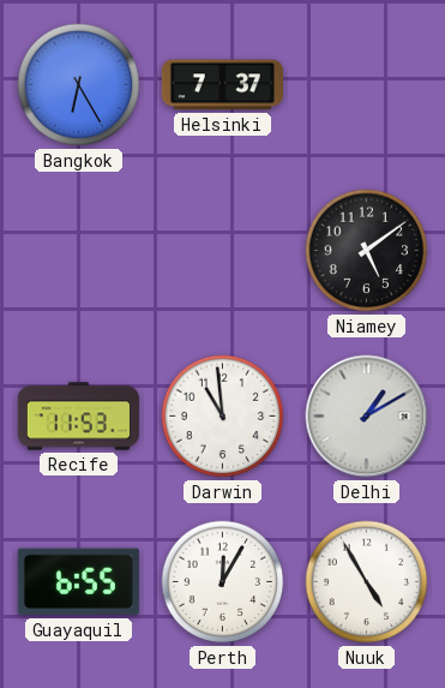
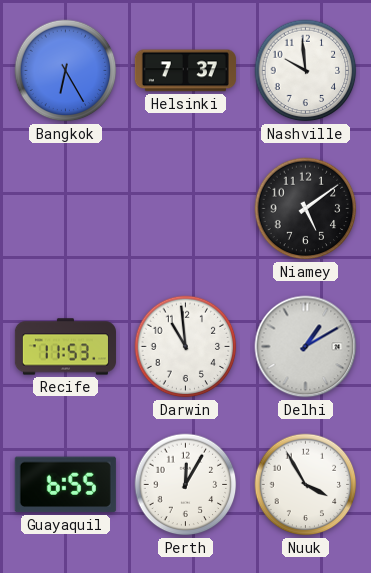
Nashville: none -> 9:59 (306, 71)
Nuuk: 4:55 -> 3:55 (306, 485)
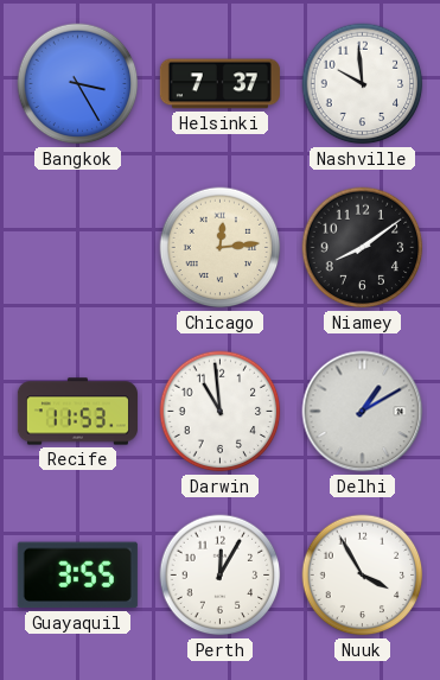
Bangkok: 6:25 -> 3:25 (78, 84)
Chicago: none -> 12:14 (221, 248)
Niamey: 5:09 -> 8:09 (363, 248)
Guayaquil: 6:55 -> 3:55 (77, 576)
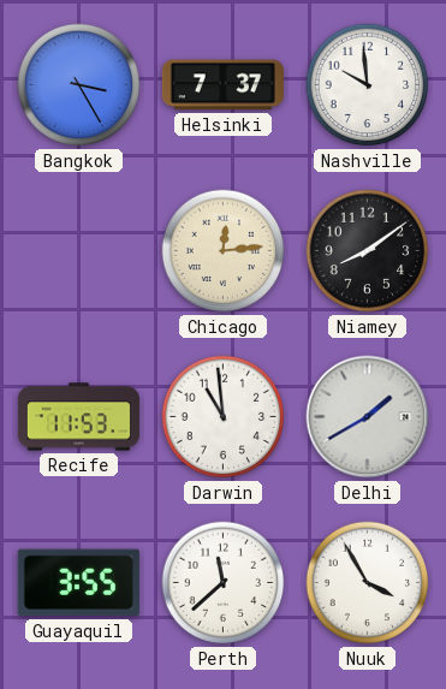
Delhi: 1:10 -> 1:40 (368, 417)
Perth: 12:05 -> 11:38 (224, 583)
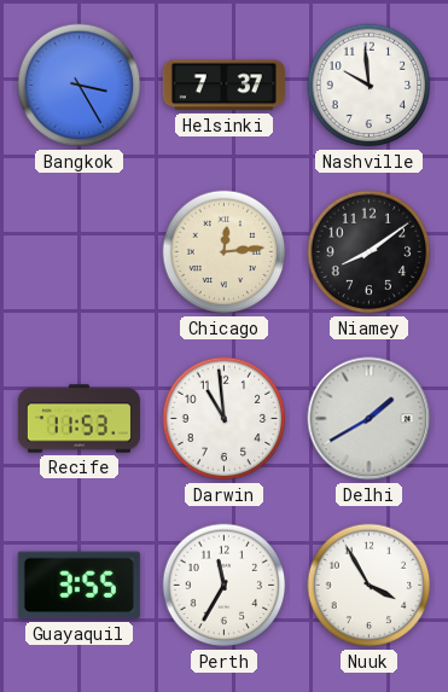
Perth: 11:38 -> 11:35 (225, 586)
